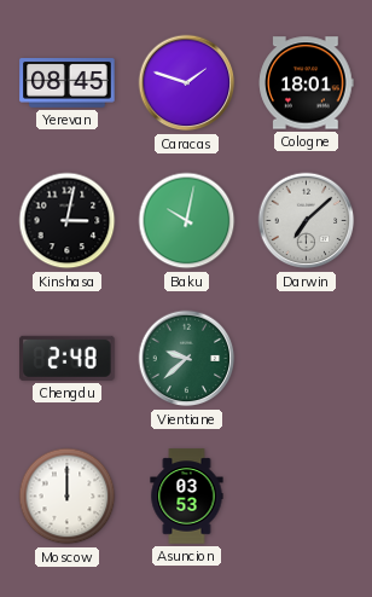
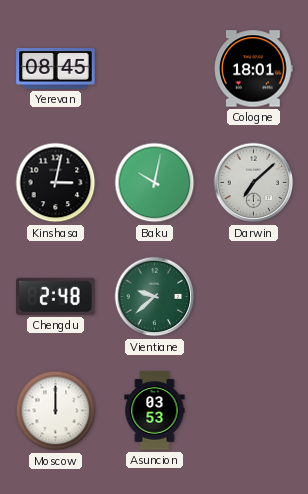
Caracas: 1:48 -> none (187, 83)
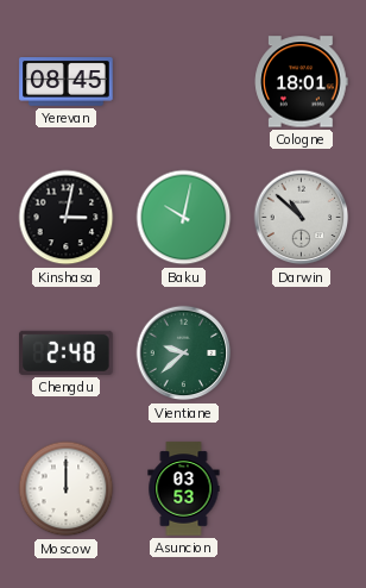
Darwin: 7:08 -> 10:52 (302, 218)
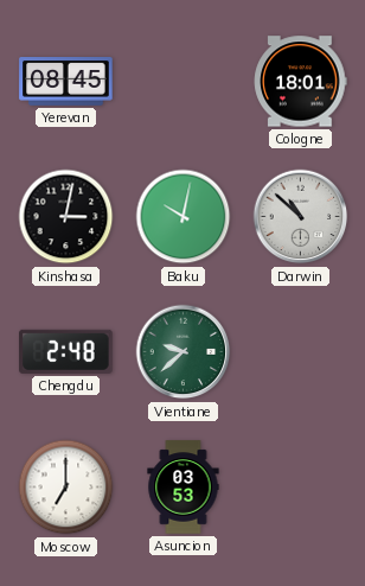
Moscow: 12:00 -> 7:00 (66, 488)
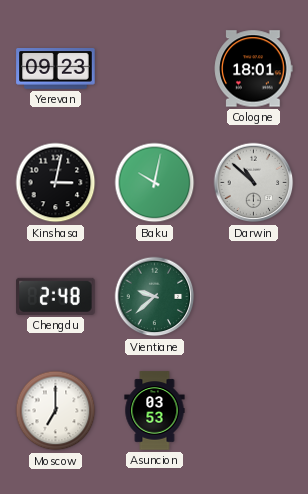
Yerevan: 08:45 -> 09:23 (56, 69)
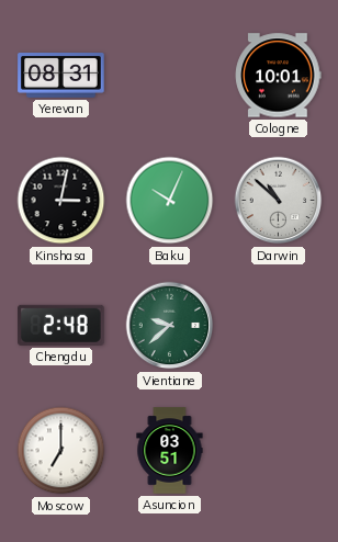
Yerevan: 09:23 -> 08:31 (61, 76)
Cologne: 18:01 -> 10:01 (279, 76)
Baku: 10:02 -> 10:04 (170, 201)
Asuncion: 03:53 -> 03:51 (170, 451)
